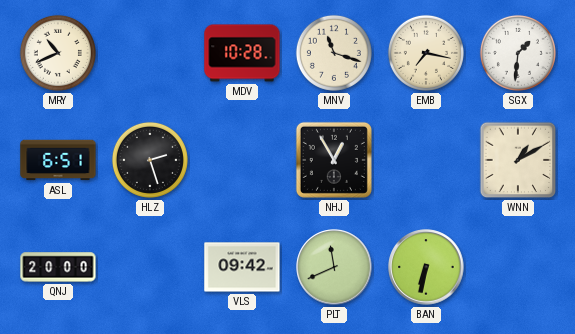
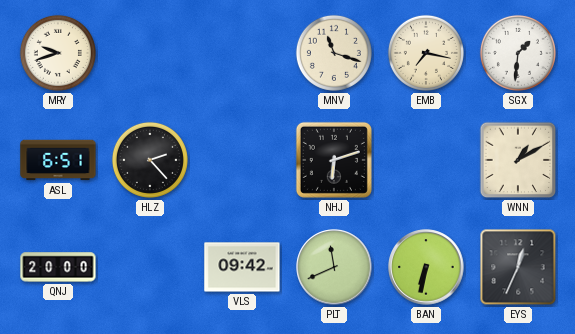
MRY: 10:41 -> 9:42 (58, 53)
MDV: 10:28 -> none (242, 53)
HLZ: 2:27 -> 2:23 (150, 160)
NHJ: 12:55 -> 6:12 (334, 160)
EYS: none -> 12:34 (518, 267)
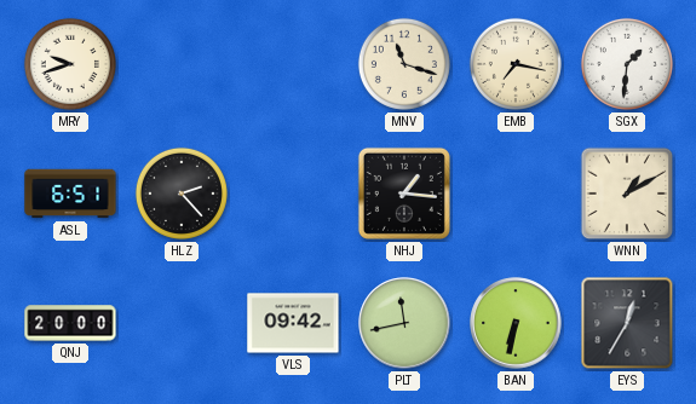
NHJ: 6:12 -> 1:16 (404, 194)
PLT: 11:41 -> 11:43 (404, 323)
EYS: 12:34 -> 12:35 (627, 323)
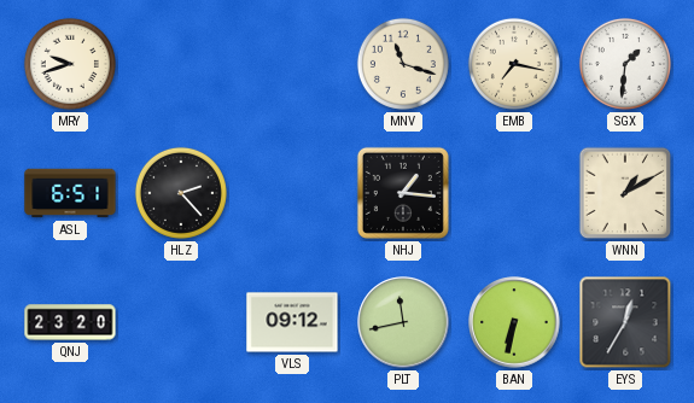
QNJ: 20:00 -> 23:20 (70, 322)
VLS: 09:42 -> 09:12 (292, 322)
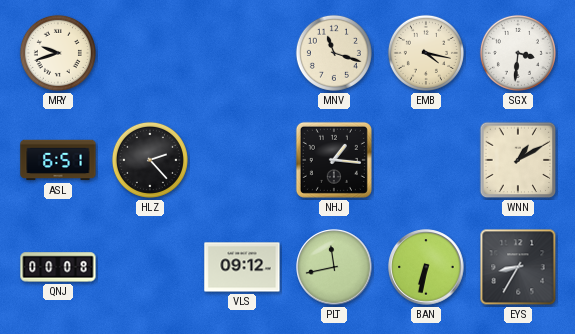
EMB: 7:17 -> 4:17 (426, 53)
SGX: 1:31 -> 3:31 (518, 53)
QNJ: 23:20 -> 00:08 (58, 267)
EYS: 12:35 -> 8:35 (518, 267)
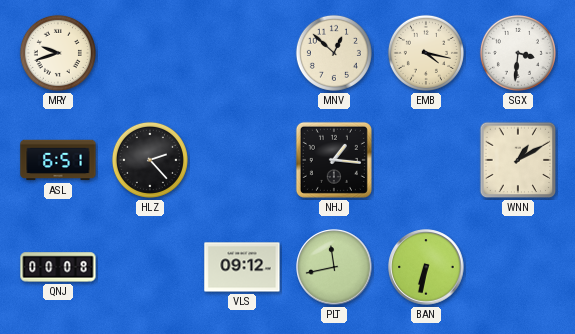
MNV: 11:18 -> 12:52 (334, 53)
EYS: 8:35 -> none (518, 267)
